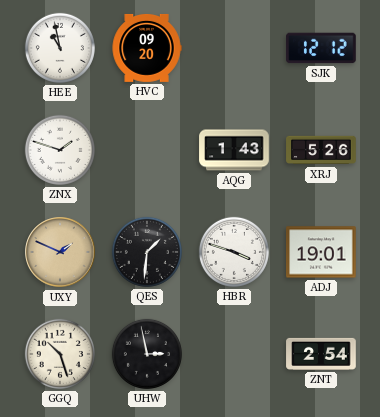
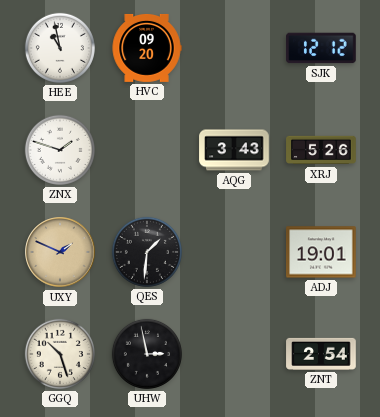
AQG: 1:43 -> 3:43 (234, 150)
HBR: 3:48 -> none (234, 252)
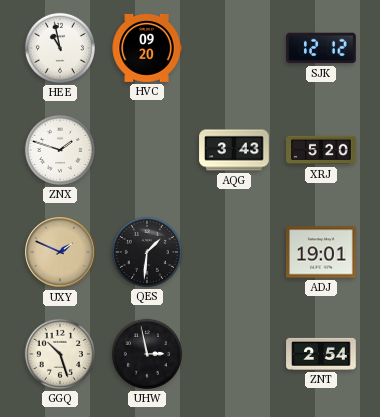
XRJ: 5:26 -> 5:20 (321, 150)
